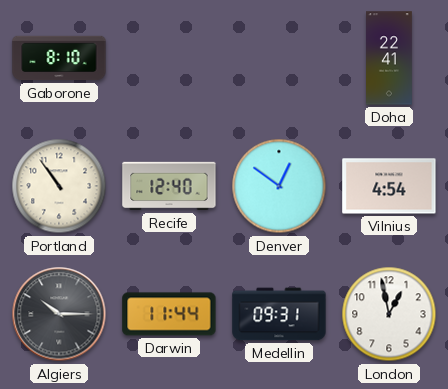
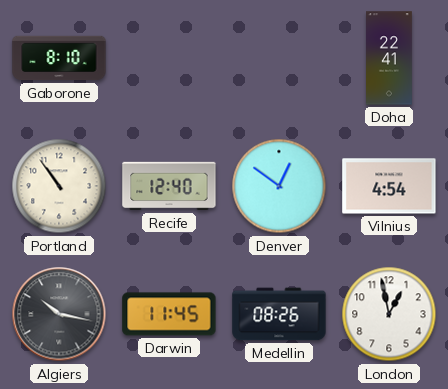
Algiers: 10:15 -> 10:17 (59, 314)
Darwin: 11:44 -> 11:45 (169, 314)
Medellin: 09:31 -> 08:26 (279, 314)
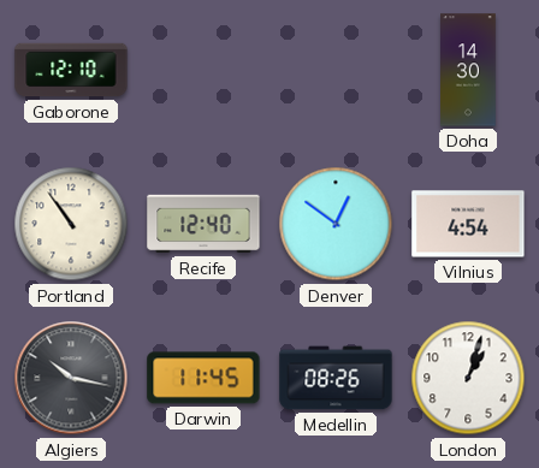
Gaborone: 8:10 -> 12:10 (71, 70)
Doha: 22:41 -> 14:30 (469, 70)
London: 12:58 -> 1:03 (468, 378)
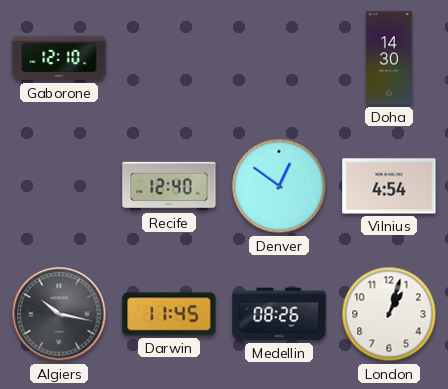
Portland: 10:54 -> none (71, 224)
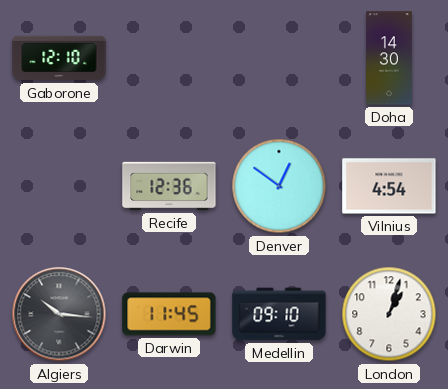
Recife: 12:40 -> 12:36 (169, 186)
Algiers: 10:17 -> 10:16 (59, 314)
Medellin: 08:26 -> 09:10 (279, 314)
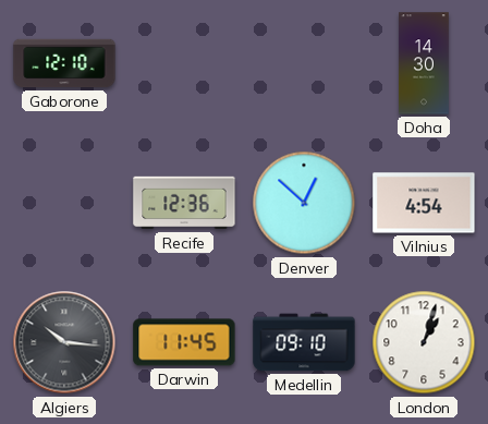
Denver: 12:51 -> 12:52 (304, 203)
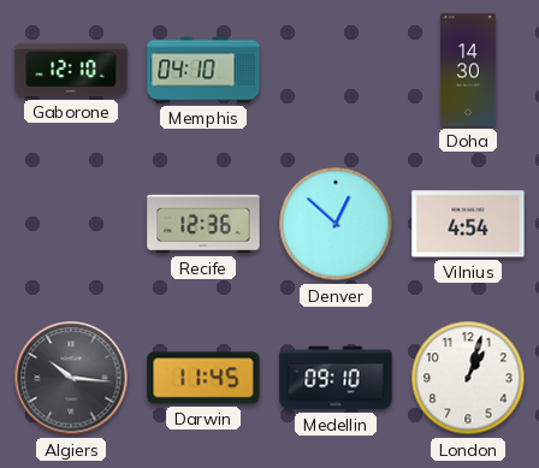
Memphis: none -> 04:10 (203, 70)
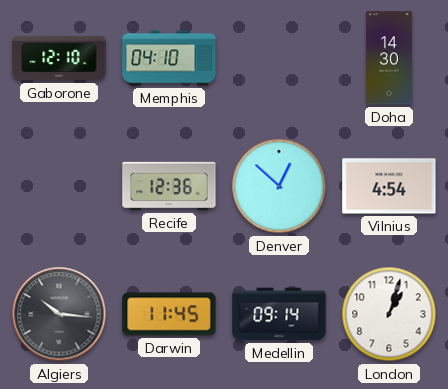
Medellin: 09:10 -> 09:14 (279, 314)
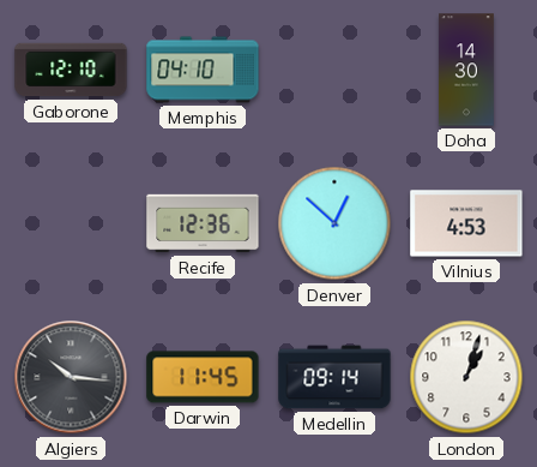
Vilnius: 4:54 -> 4:53 (466, 223)
